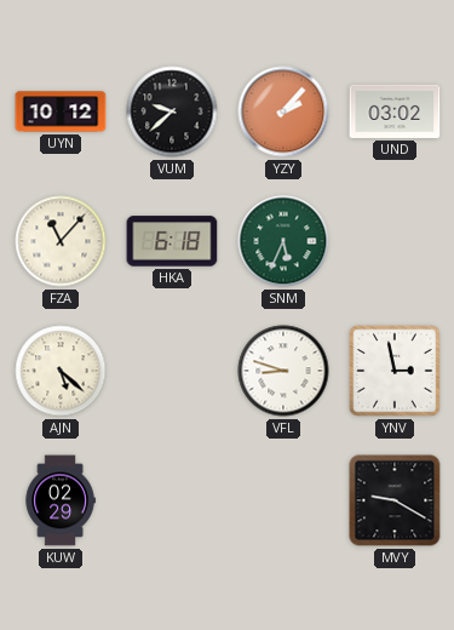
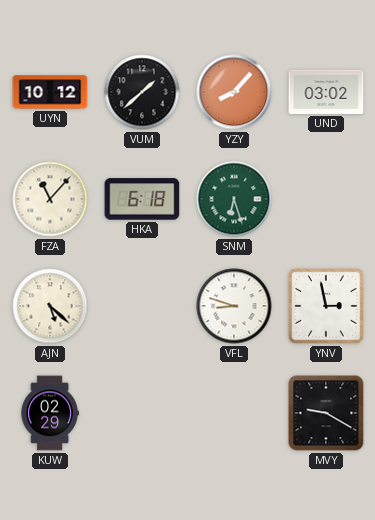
VUM: 9:38 -> 1:38 (142, 92)
YZY: 2:07 -> 8:07 (234, 92)
SNM: 5:34 -> 6:27 (234, 199)
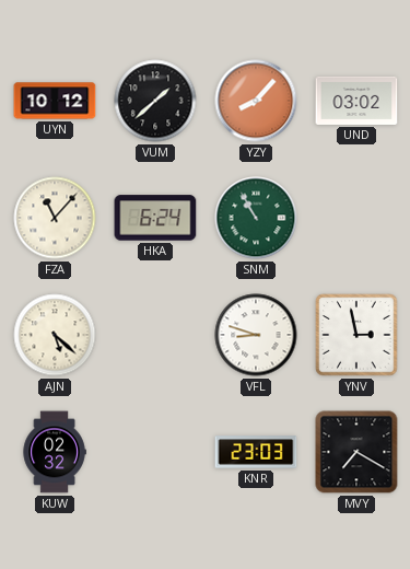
HKA: 6:18 -> 6:24 (155, 218)
SNM: 6:27 -> 10:55 (256, 218)
KUW: 02:29 -> 02:32 (55, 452)
KNR: none -> 23:03 (256, 452)
MVY: 9:20 -> 7:20 (356, 452)
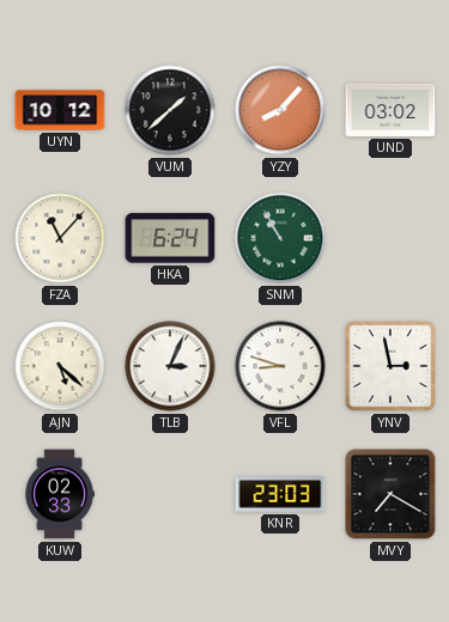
TLB: none -> 3:04 (170, 366)
KUW: 02:32 -> 02:33 (60, 494)
